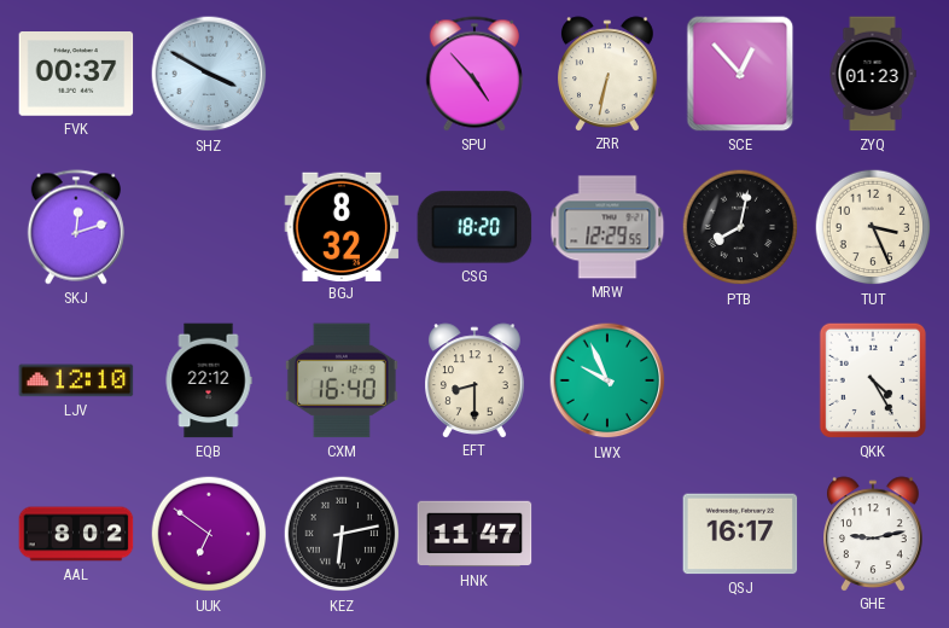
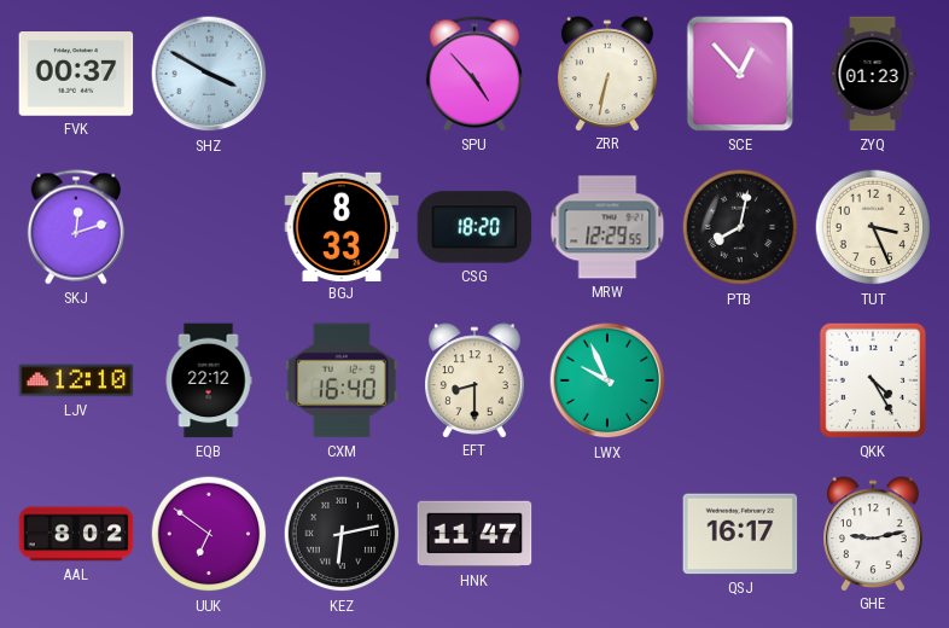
BGJ: 8:32 -> 8:33 (342, 226)
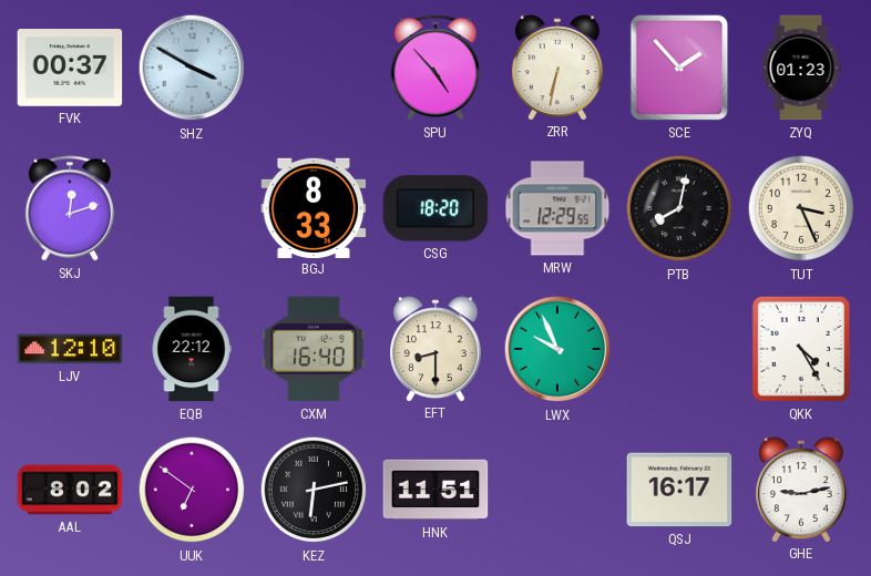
SCE: 12:53 -> 1:53 (679, 68)
HNK: 11:47 -> 11:51 (435, 490)
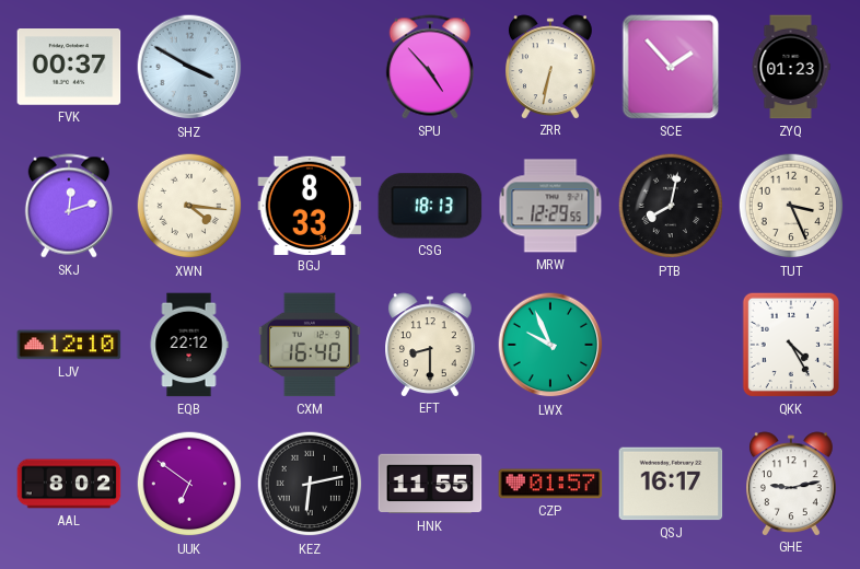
XWN: none -> 4:16 (189, 206)
CSG: 18:20 -> 18:13 (430, 206)
HNK: 11:51 -> 11:55 (430, 484)
CZP: none -> 01:57 (550, 484)
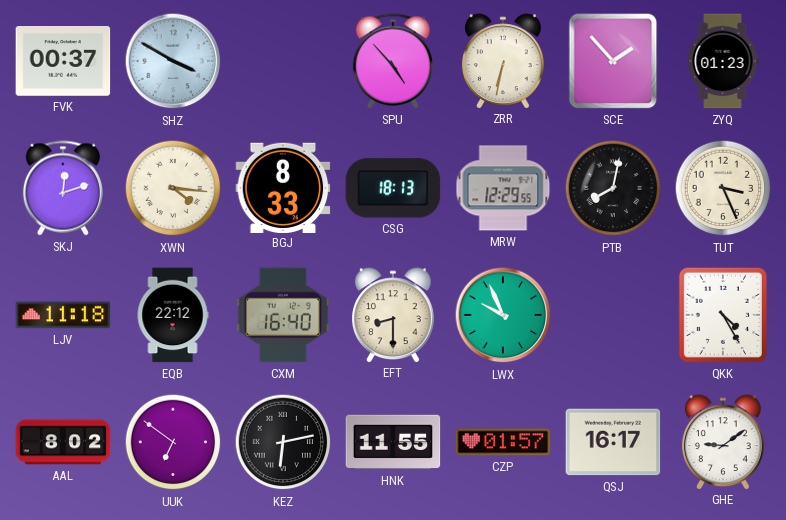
LJV: 12:10 -> 11:18 (63, 315)
GHE: 9:13 -> 9:09 (724, 442)
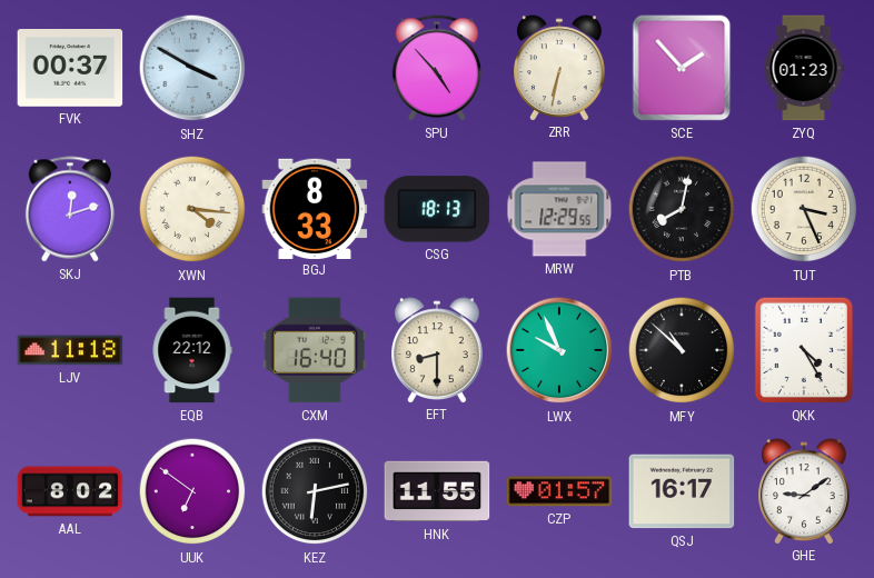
MFY: none -> 10:52 (682, 350)
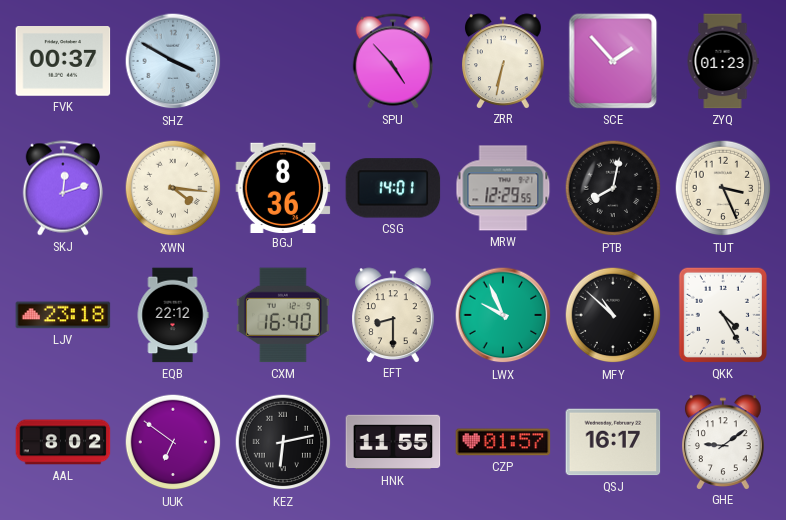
BGJ: 8:33 -> 8:36 (283, 187)
CSG: 18:13 -> 14:01 (393, 188)
LJV: 11:18 -> 23:18 (63, 315)
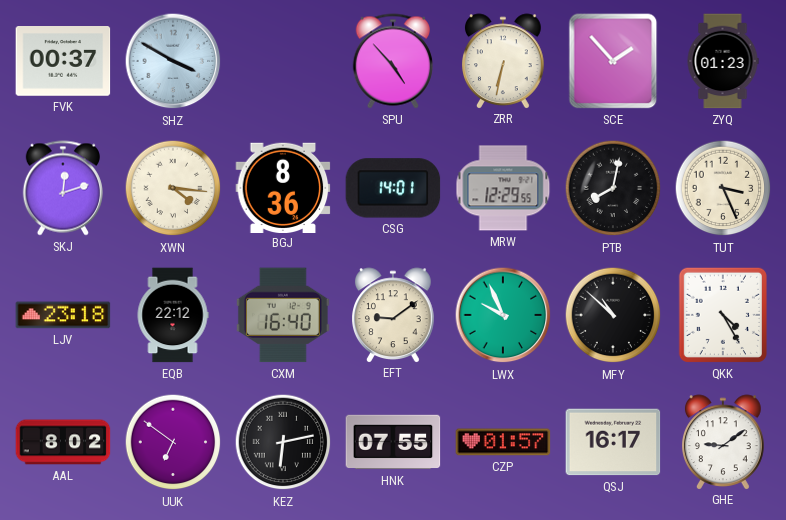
EFT: 8:30 -> 9:09 (394, 315)
HNK: 11:55 -> 07:55 (393, 442)
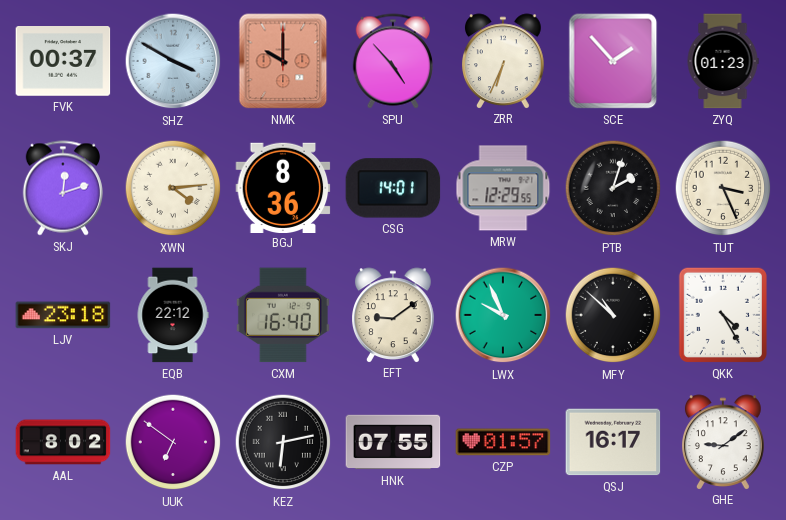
NMK: none -> 10:00 (283, 61)
ZRR: 6:32 -> 6:34 (504, 61)
XWN: 4:16 -> 4:14 (173, 188)
PTB: 8:02 -> 2:03 (613, 188)
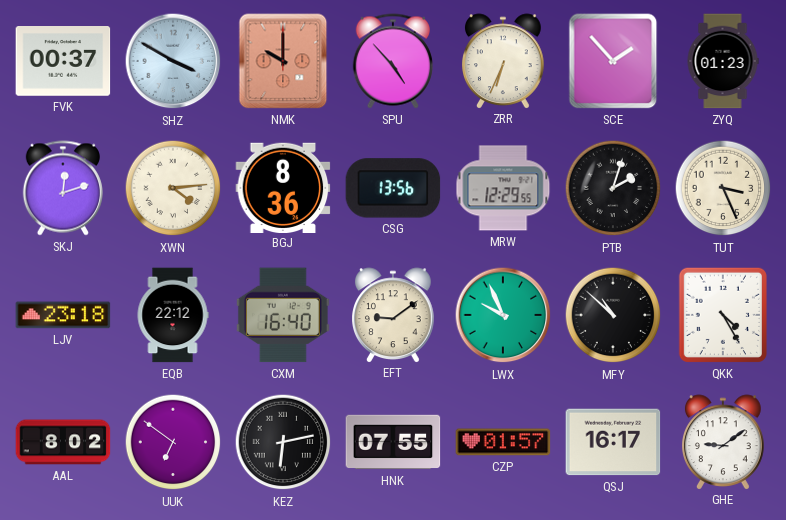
CSG: 14:01 -> 13:56 (393, 188)
